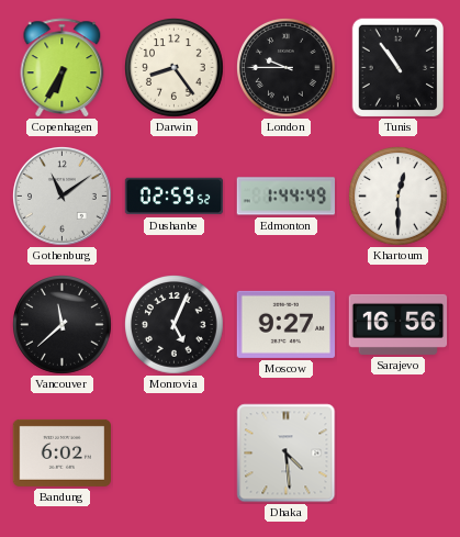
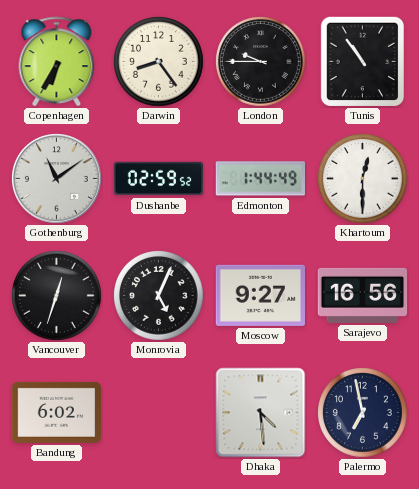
Vancouver: 11:38 -> 12:33 (57, 296)
Palermo: none -> 6:58 (363, 413)
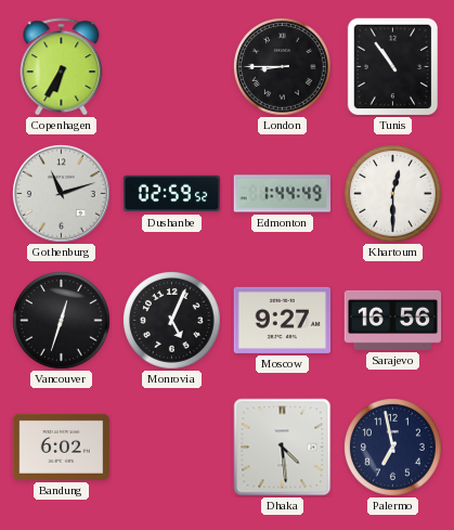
Darwin: 8:24 -> none (159, 62)
London: 9:45 -> 8:45 (283, 67)
Gothenburg: 11:09 -> 11:12 (62, 194)
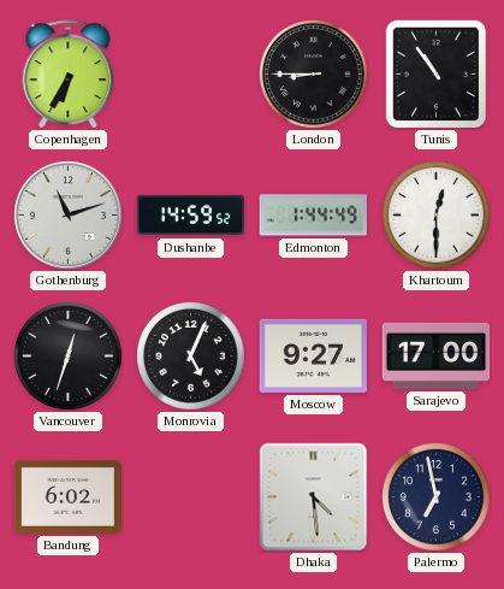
Dushanbe: 02:59 -> 14:59 (191, 216)
Sarajevo: 16:56 -> 17:00 (437, 355)
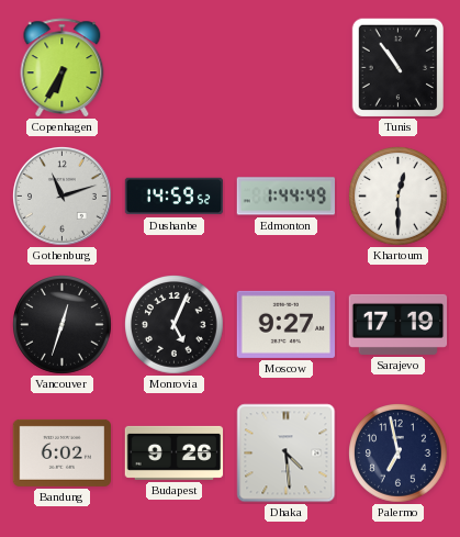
London: 8:45 -> none (314, 75)
Sarajevo: 17:00 -> 17:19 (399, 324)
Budapest: none -> 9:26 (175, 452)
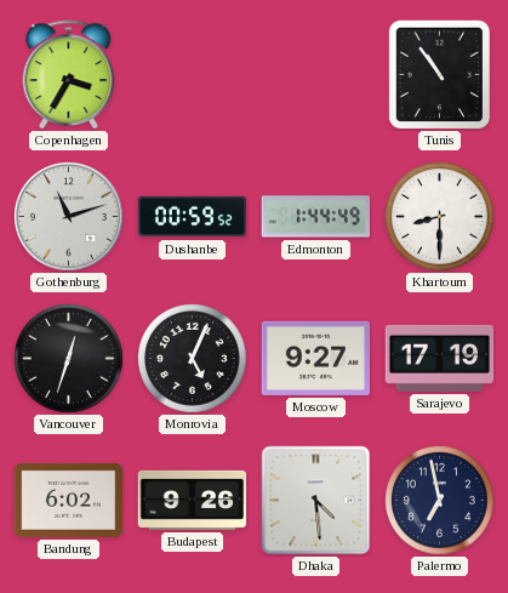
Copenhagen: 6:35 -> 3:35 (69, 75)
Dushanbe: 14:59 -> 00:59 (193, 217)
Khartoum: 12:30 -> 8:30 (440, 217)
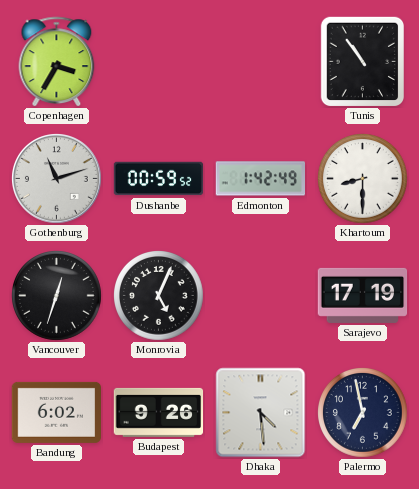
Edmonton: 1:44 -> 1:42 (260, 179)
Moscow: 9:27 -> none (315, 358)
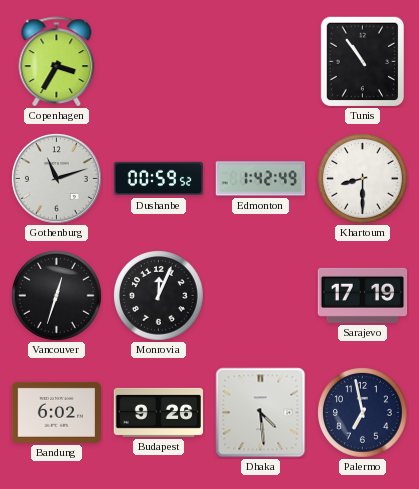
Monrovia: 5:04 -> 12:04 (159, 296)
